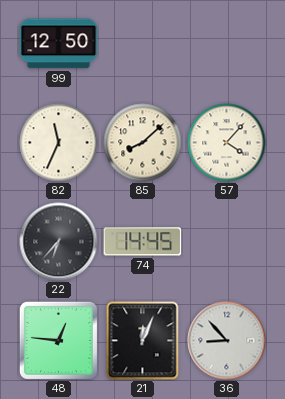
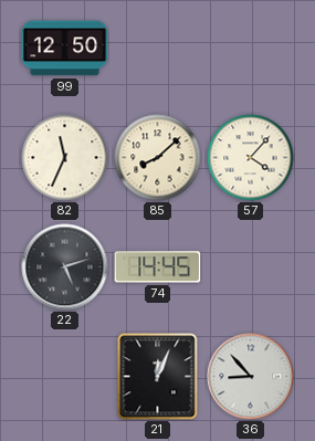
22: 6:37 -> 5:12 (65, 267)
48: 12:46 -> none (58, 340)
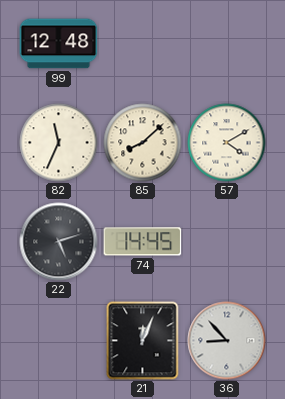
99: 12:50 -> 12:48 (59, 44)
57: 4:07 -> 4:10 (227, 143)
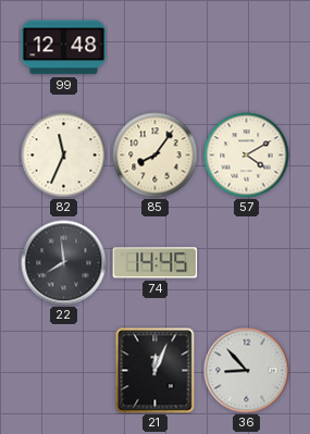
85: 8:08 -> 8:06 (156, 156)
22: 5:12 -> 7:59 (64, 263)
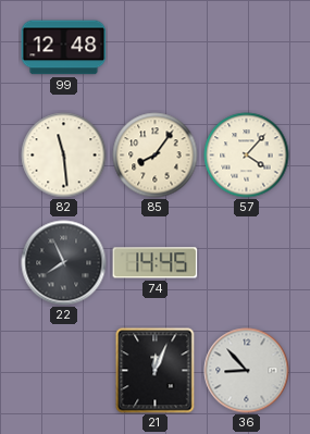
82: 11:34 -> 11:29 (64, 156)
57: 4:10 -> 4:07 (247, 156)
22: 7:59 -> 7:56 (64, 263)
